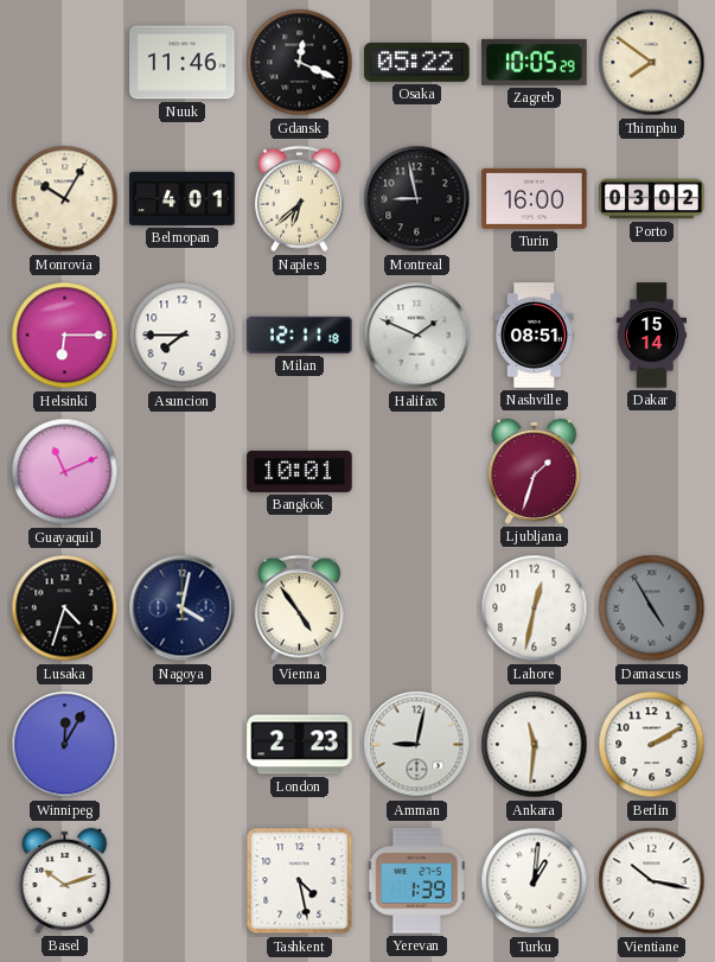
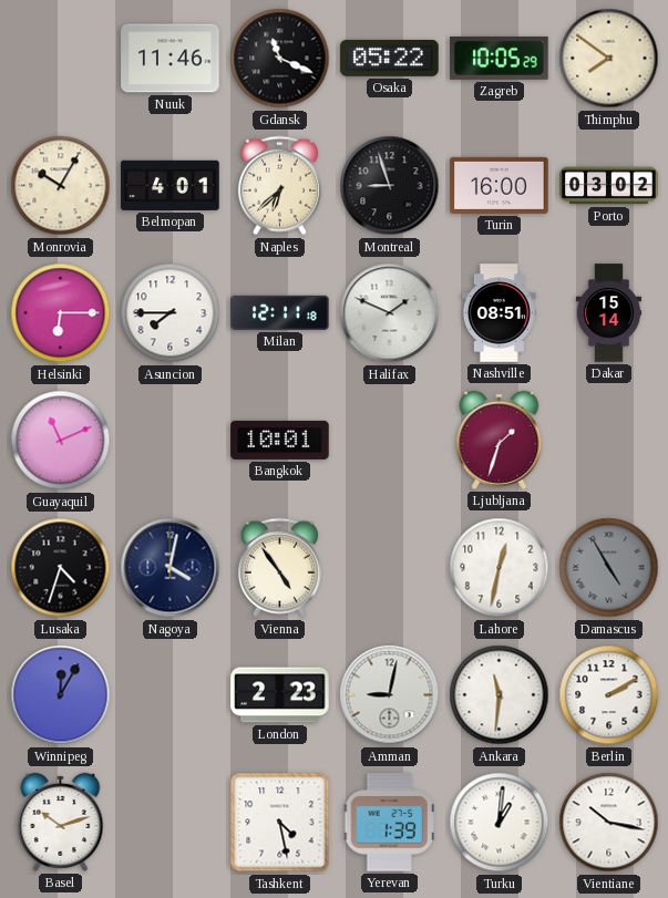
Gdansk: 12:19 -> 11:19 (280, 59)
Montreal: 8:58 -> 8:57 (390, 186)
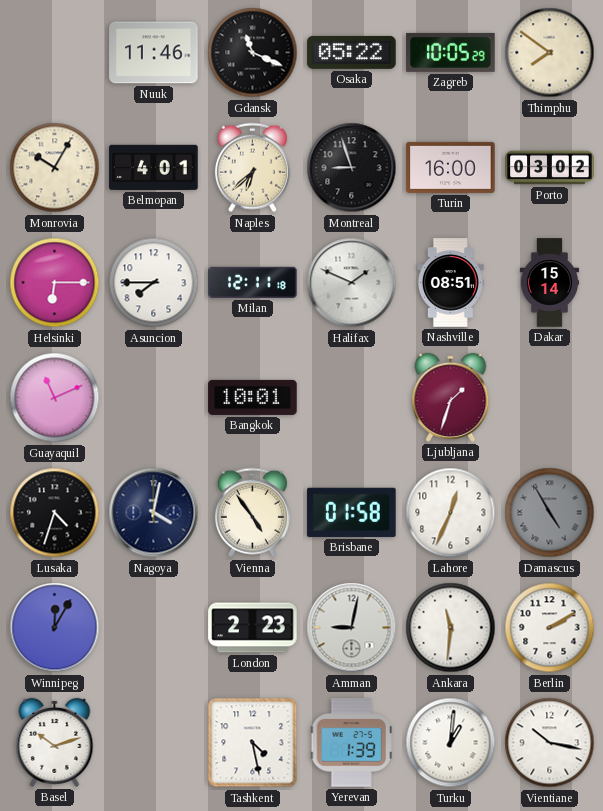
Brisbane: none -> 01:58 (352, 512)
Lahore: 12:32 -> 12:34 (451, 513)
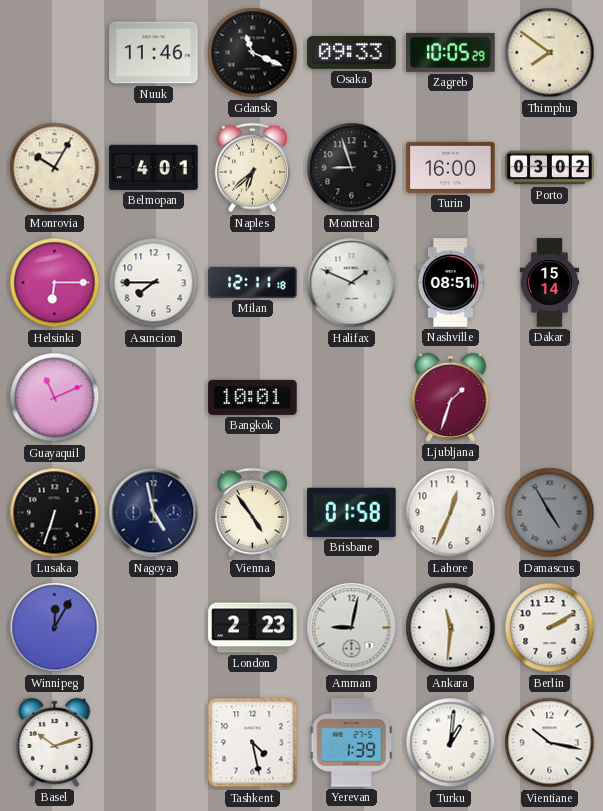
Osaka: 05:22 -> 09:33 (352, 52)
Lusaka: 4:33 -> 6:33 (55, 513)
Nagoya: 4:02 -> 4:58 (154, 513)
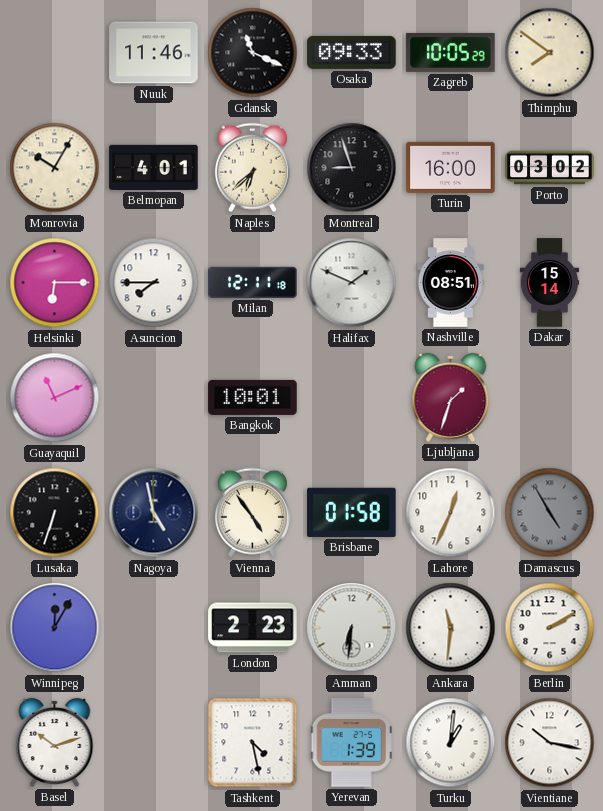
Amman: 9:02 -> 6:31 (352, 628)
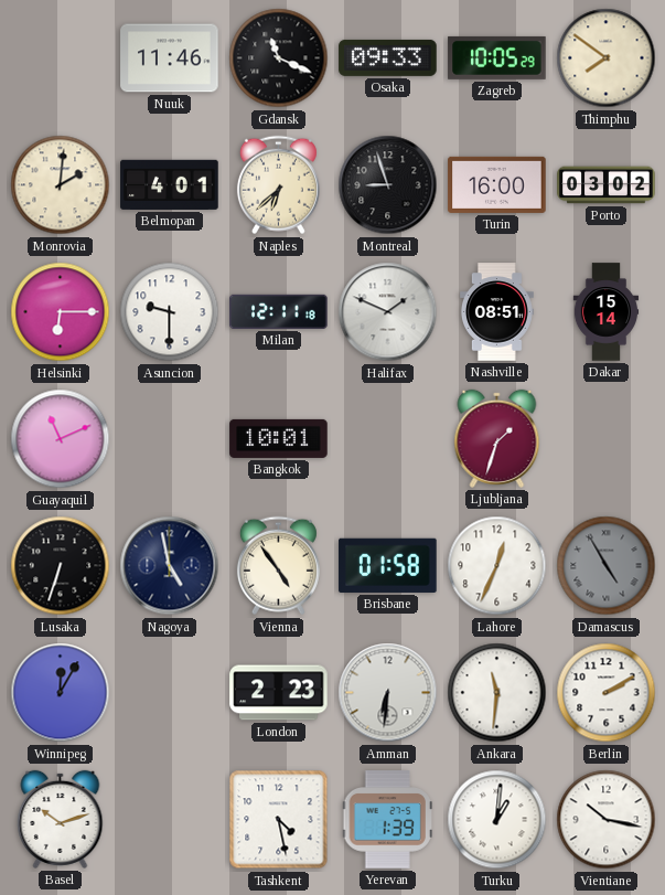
Monrovia: 10:05 -> 2:01 (61, 185)
Asuncion: 7:45 -> 9:30 (170, 312)
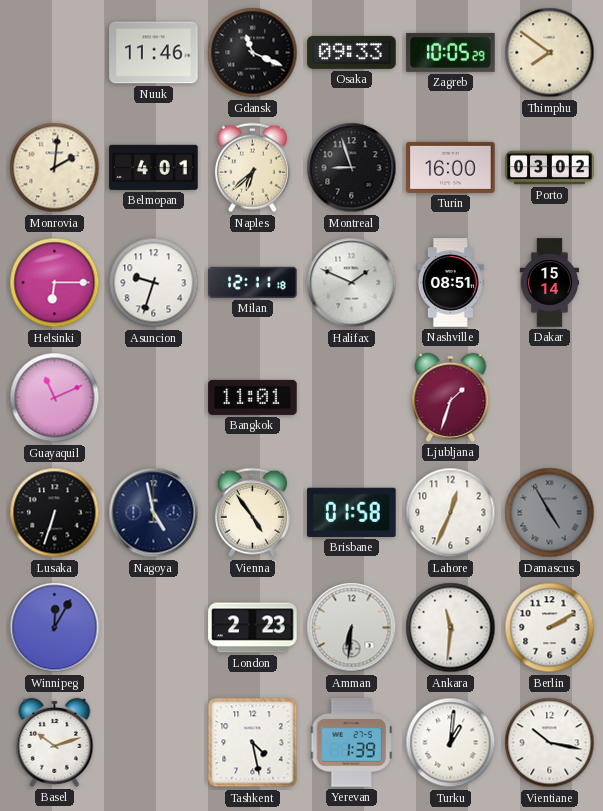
Asuncion: 9:30 -> 9:33 (154, 283)
Bangkok: 10:01 -> 11:01 (253, 397)
